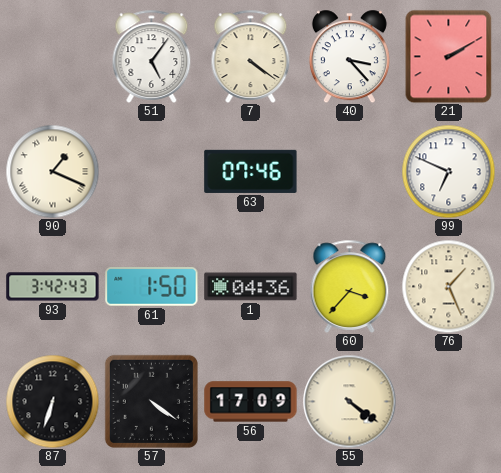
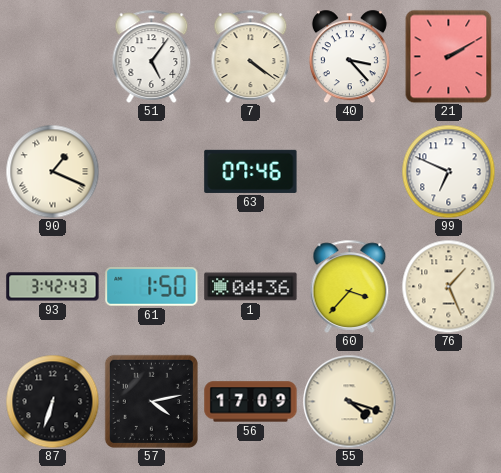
57: 4:21 -> 4:13 (151, 401)
55: 4:21 -> 4:18 (349, 401)
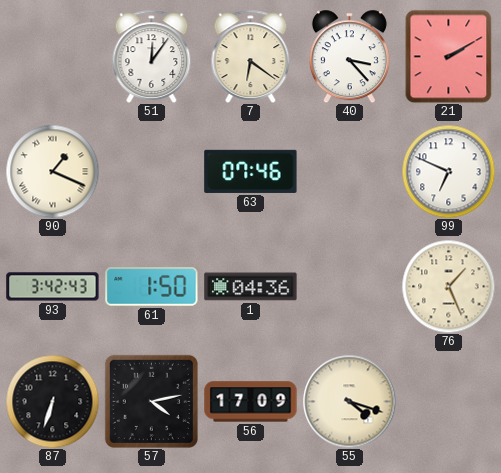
51: 5:06 -> 12:06 (152, 56)
7: 4:21 -> 6:21 (251, 56)
60: 3:37 -> none (350, 286)
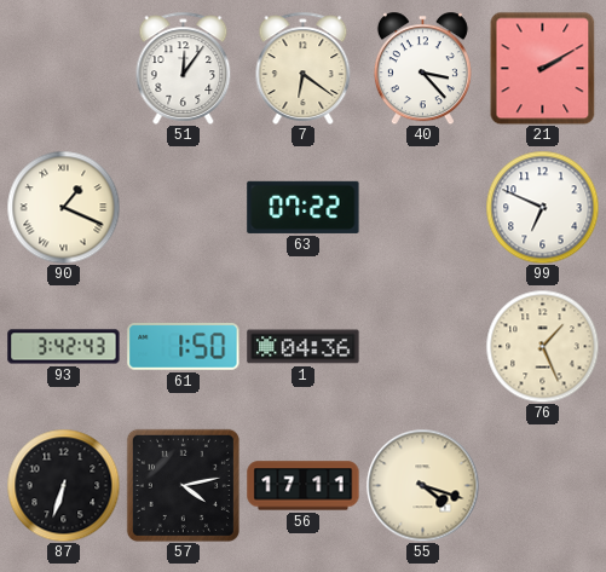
63: 07:46 -> 07:22 (304, 207)
56: 17:09 -> 17:11 (304, 486)
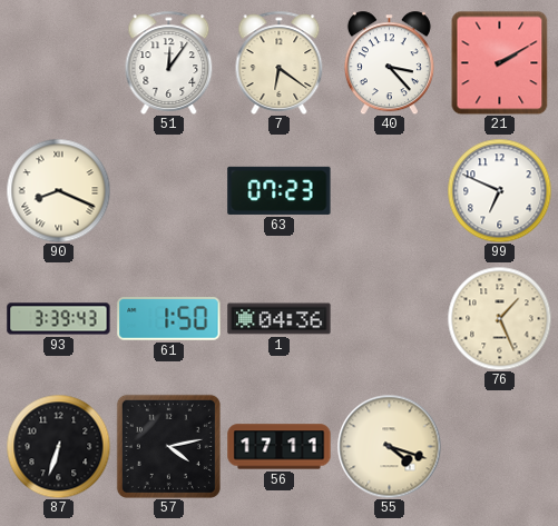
90: 1:19 -> 8:19 (58, 190)
63: 07:22 -> 07:23 (280, 190)
93: 3:42 -> 3:39 (59, 319)
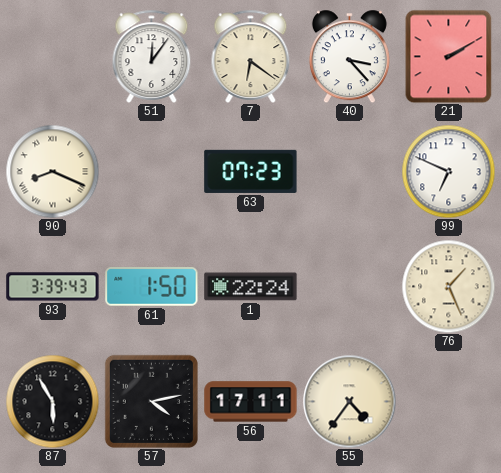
1: 04:36 -> 22:24 (251, 287)
87: 6:33 -> 5:55 (52, 401)
55: 4:18 -> 4:36 (349, 401)
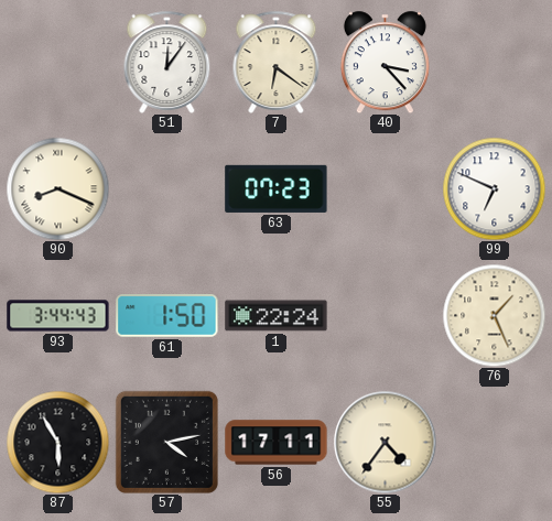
21: 2:10 -> none (449, 56)
93: 3:39 -> 3:44 (58, 316)
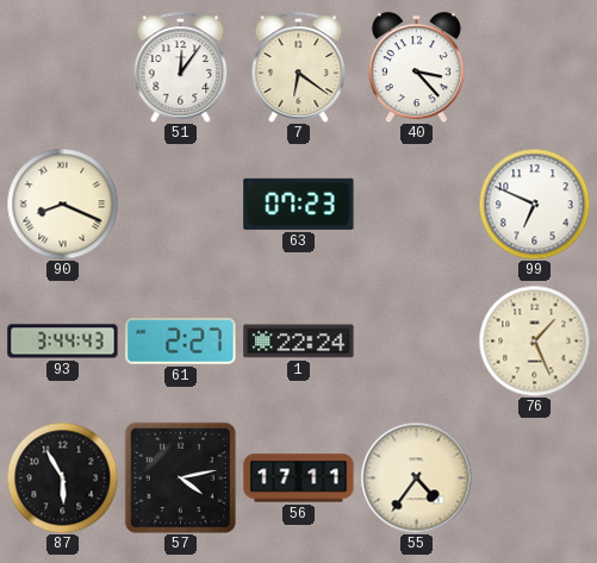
61: 1:50 -> 2:27 (181, 342)
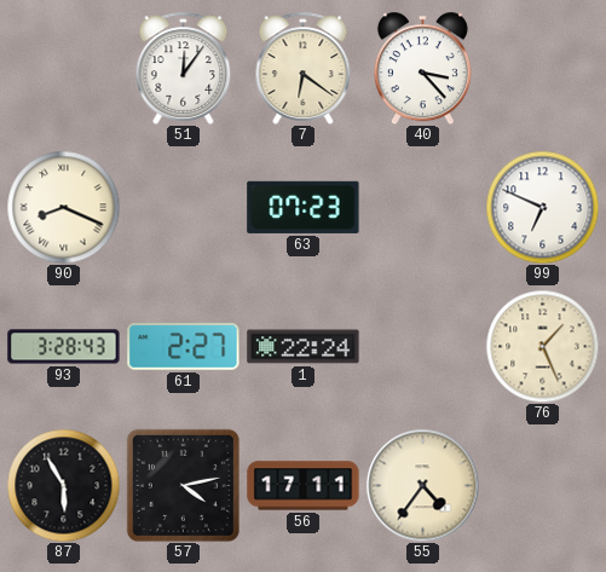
93: 3:44 -> 3:28 (64, 347)
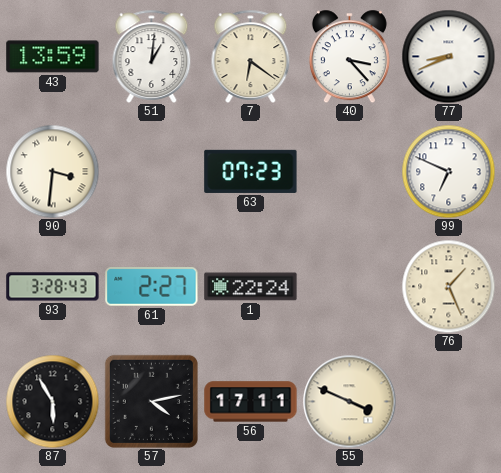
43: none -> 13:59 (53, 57)
51: 12:06 -> 1:01 (152, 56)
77: none -> 8:41 (448, 56)
90: 8:19 -> 3:31 (52, 171)
55: 4:36 -> 3:49 (349, 401)
